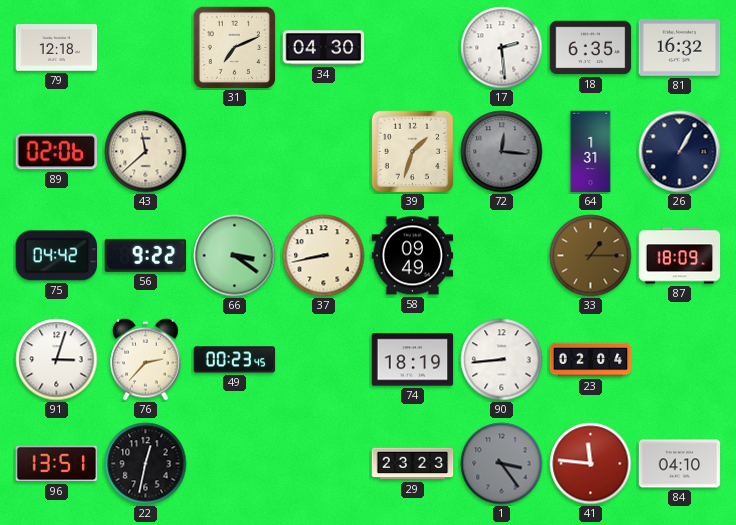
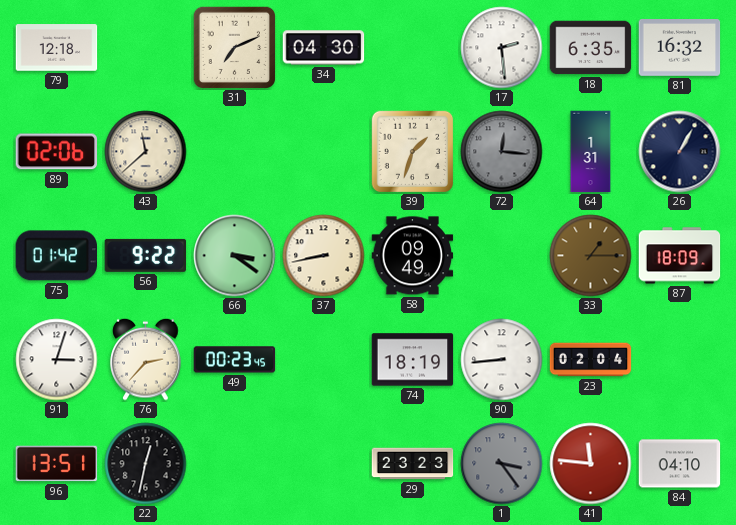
75: 04:42 -> 01:42 (57, 256)
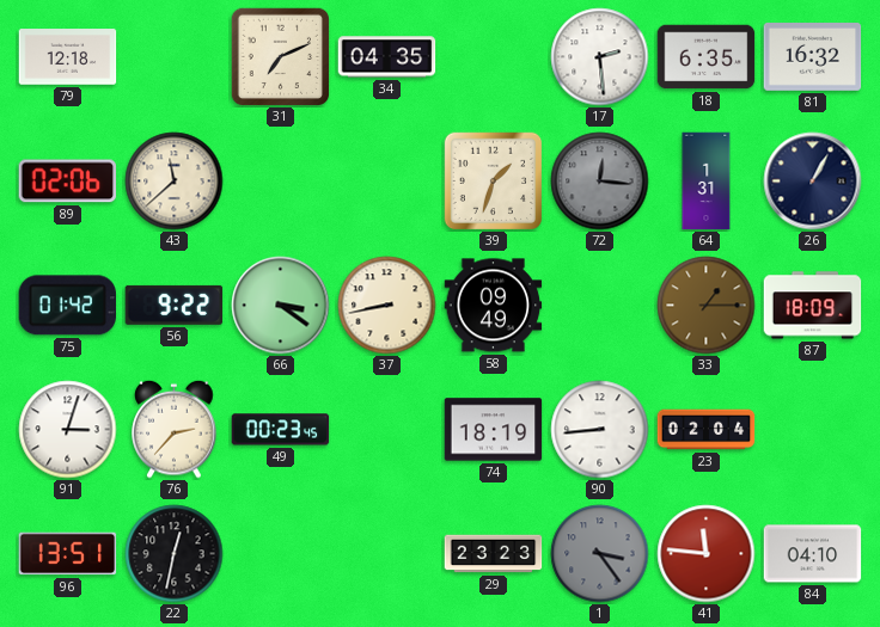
34: 04:30 -> 04:35 (387, 57)
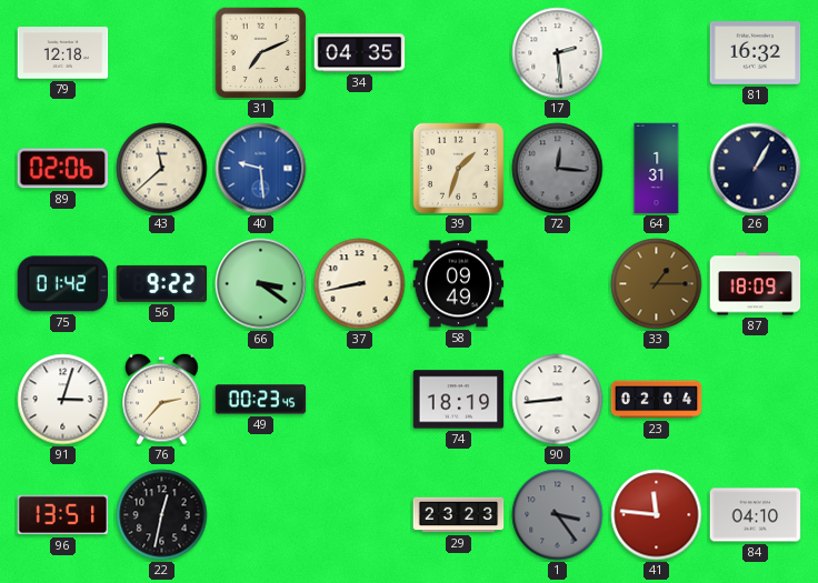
18: 6:35 -> none (707, 57)
40: none -> 9:29 (261, 169)
